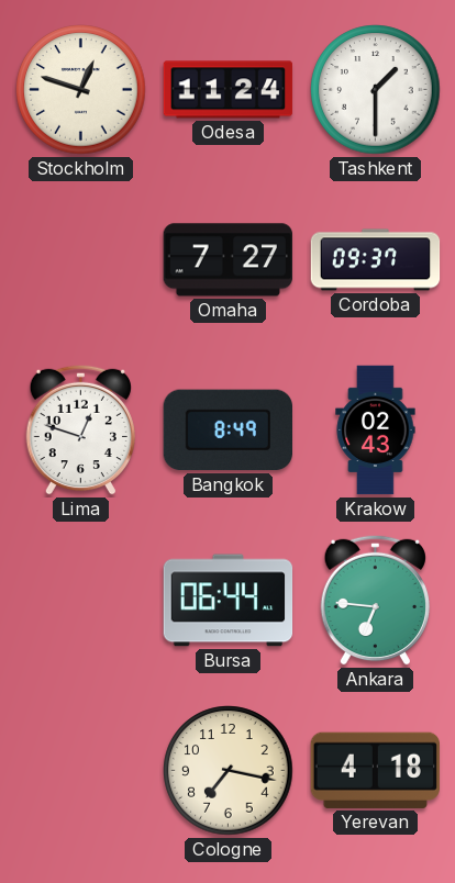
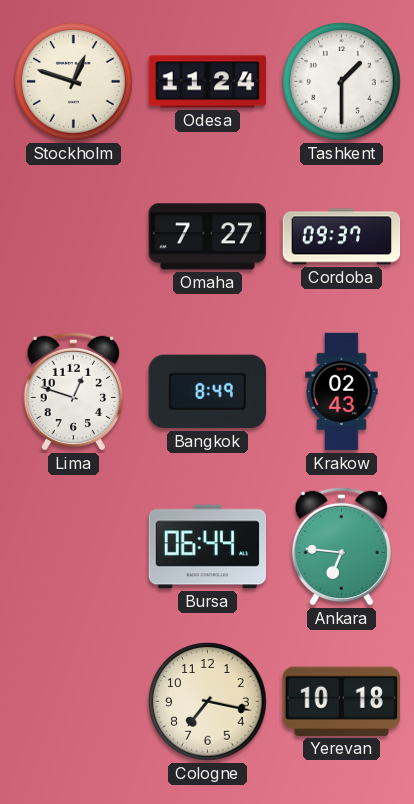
Yerevan: 4:18 -> 10:18 (341, 701)
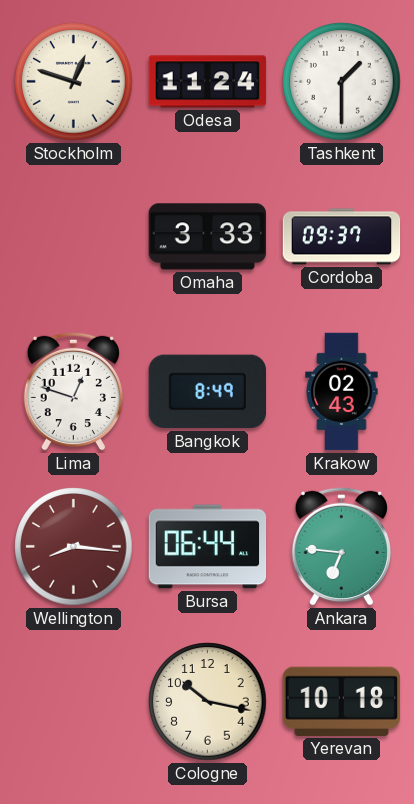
Omaha: 7:27 -> 3:33 (207, 237)
Wellington: none -> 8:16 (74, 547)
Cologne: 7:17 -> 10:17 (208, 702)
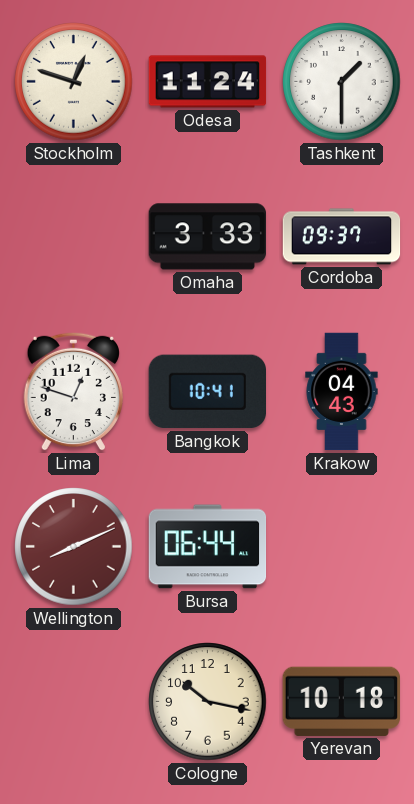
Bangkok: 8:49 -> 10:41 (207, 392)
Krakow: 02:43 -> 04:43 (342, 392)
Wellington: 8:16 -> 8:11 (74, 547)
Ankara: 6:46 -> none (341, 546)
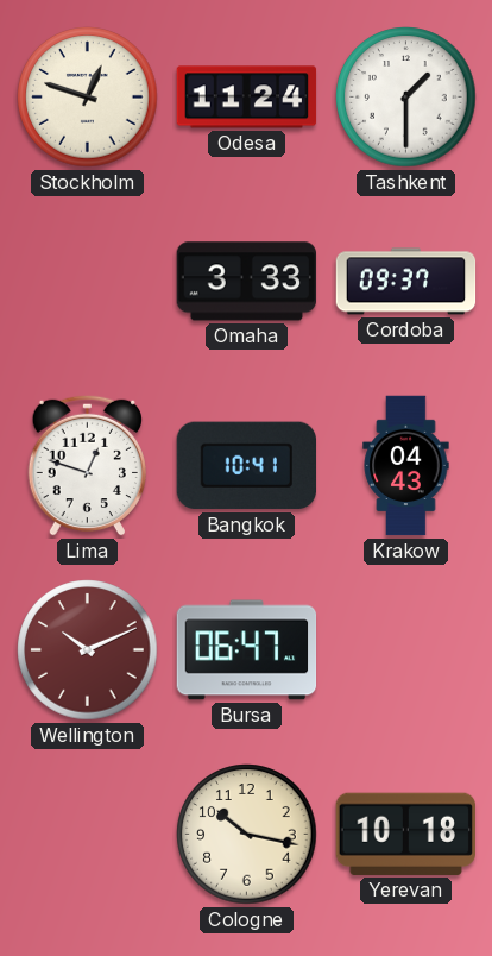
Wellington: 8:11 -> 10:11 (88, 650)
Bursa: 06:44 -> 06:47 (247, 650)
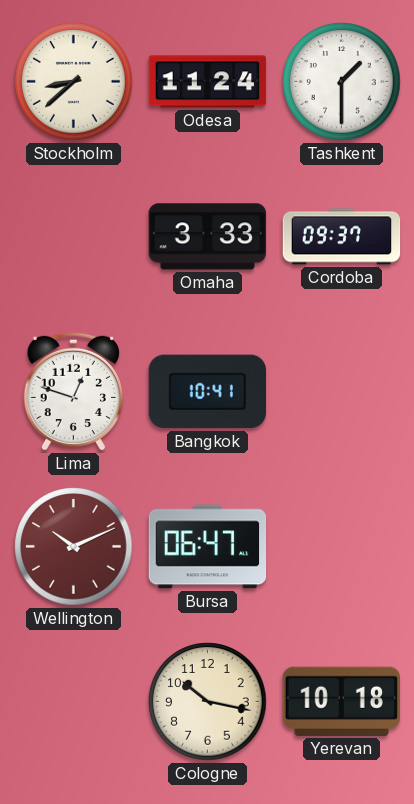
Stockholm: 12:48 -> 8:38 (74, 82)
Krakow: 04:43 -> none (406, 466)
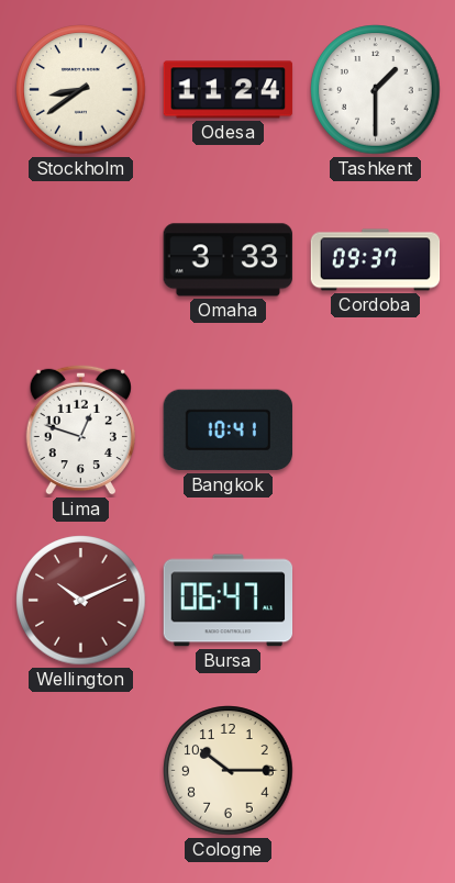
Stockholm: 8:38 -> 8:39 (81, 90)
Cologne: 10:17 -> 10:15 (229, 771)
Yerevan: 10:18 -> none (341, 701)
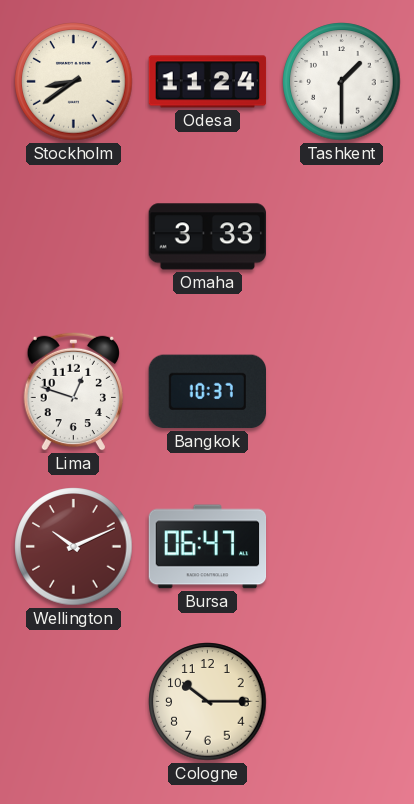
Cordoba: 09:37 -> none (376, 260)
Bangkok: 10:41 -> 10:37 (207, 392)
